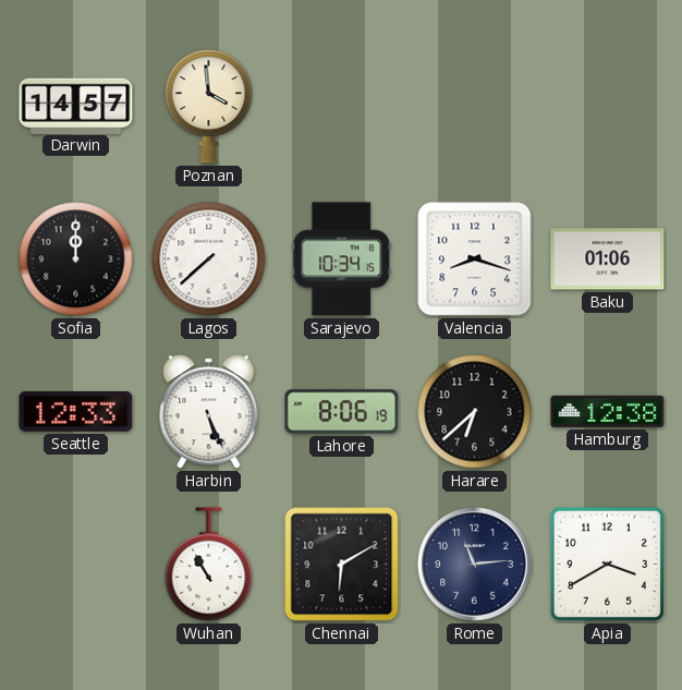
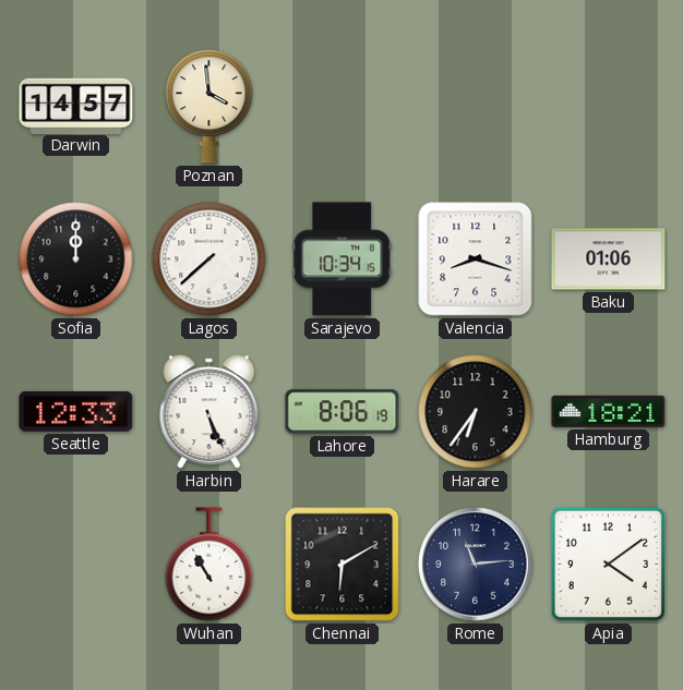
Harare: 6:38 -> 6:36 (476, 412)
Hamburg: 12:38 -> 18:21 (609, 411)
Apia: 3:40 -> 4:09 (608, 564)
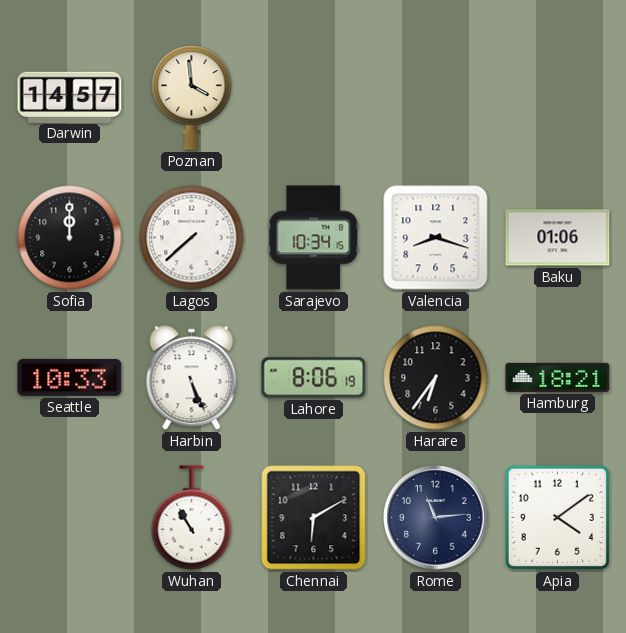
Seattle: 12:33 -> 10:33 (70, 377)
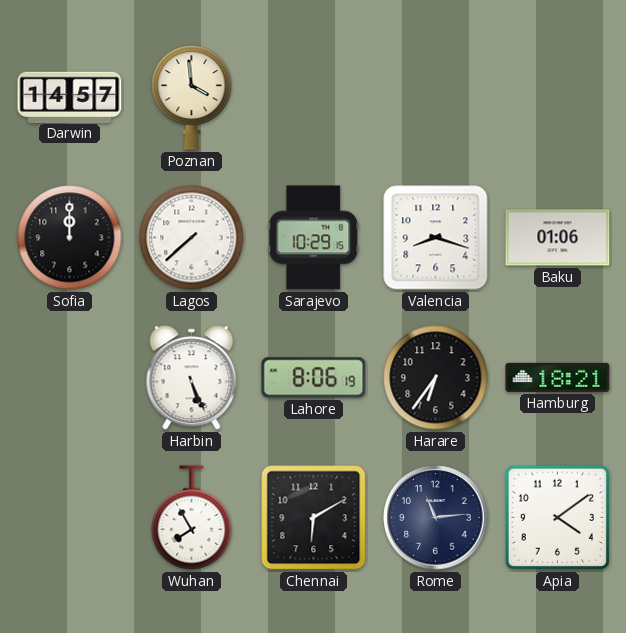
Sarajevo: 10:34 -> 10:29 (314, 238)
Seattle: 10:33 -> none (70, 377)
Wuhan: 10:55 -> 7:55 (192, 518)
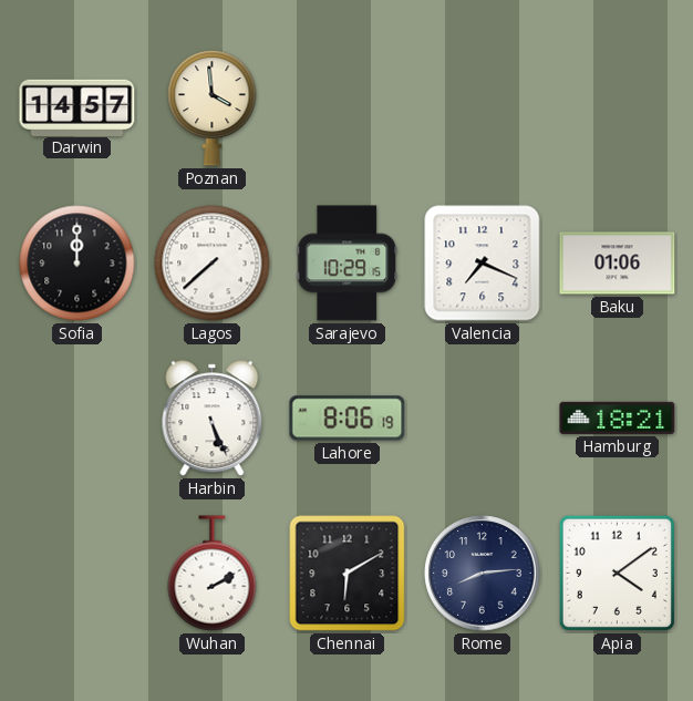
Valencia: 8:18 -> 7:19 (483, 264)
Harare: 6:36 -> none (436, 378)
Wuhan: 7:55 -> 2:10 (213, 574)
Rome: 11:14 -> 8:14 (483, 574)
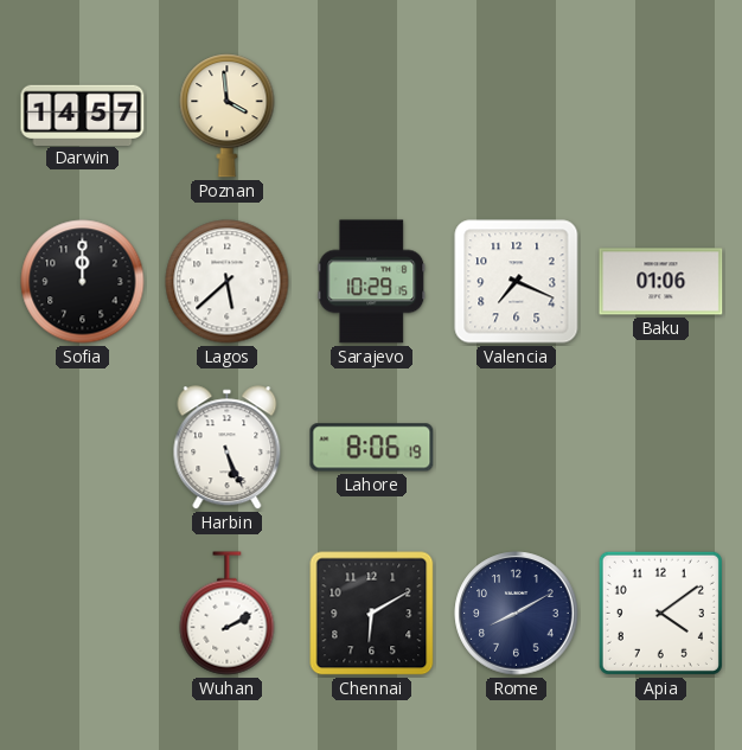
Lagos: 7:38 -> 5:38 (228, 282)
Hamburg: 18:21 -> none (618, 417)
Rome: 8:14 -> 8:10 (517, 614)
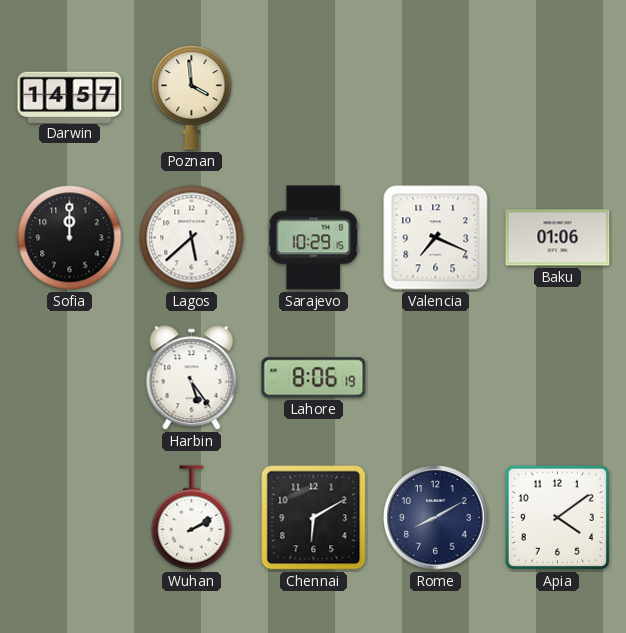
Harbin: 5:26 -> 5:24 (192, 378)
